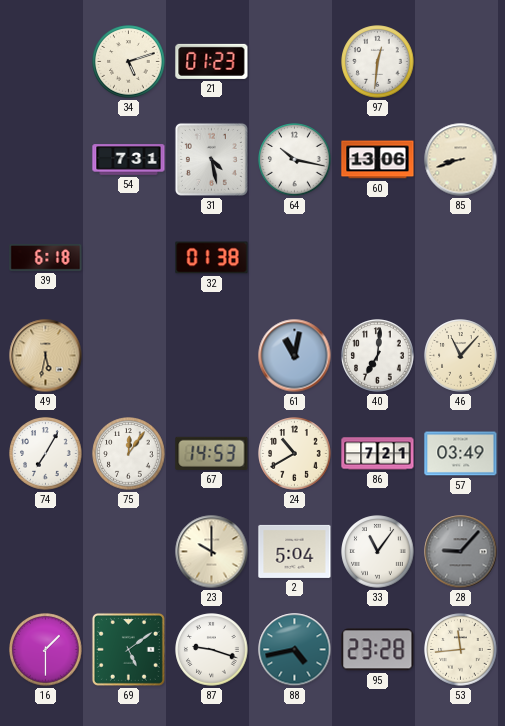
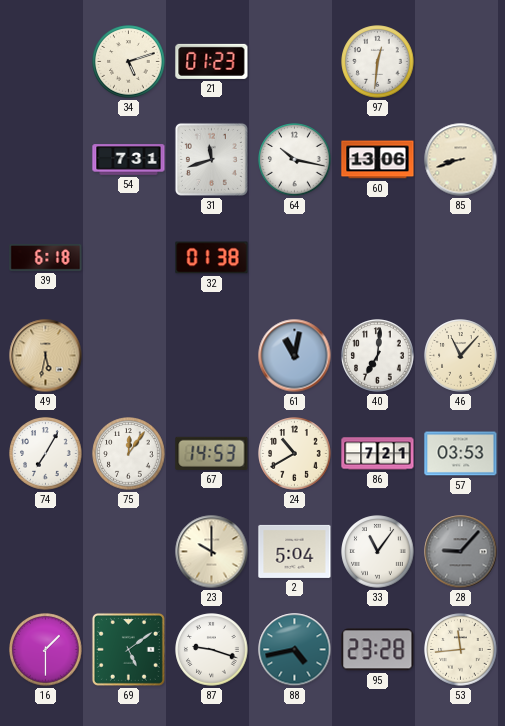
31: 4:28 -> 11:42 (211, 159)
57: 03:49 -> 03:53 (461, 454)
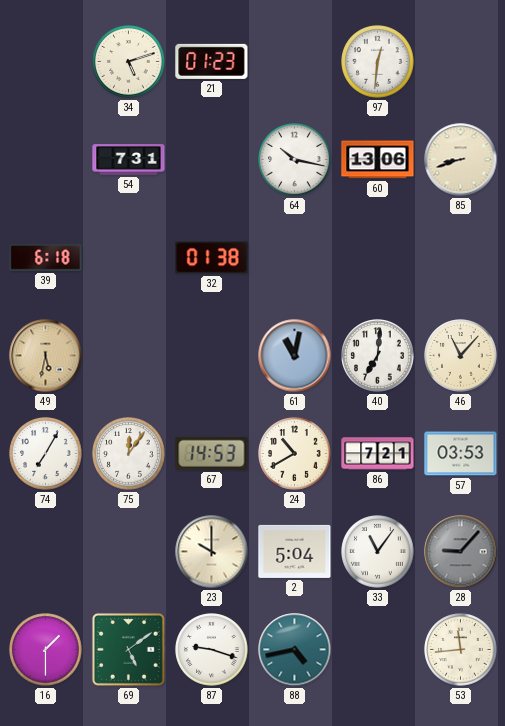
31: 11:42 -> none (211, 159)
95: 23:28 -> none (378, 650)
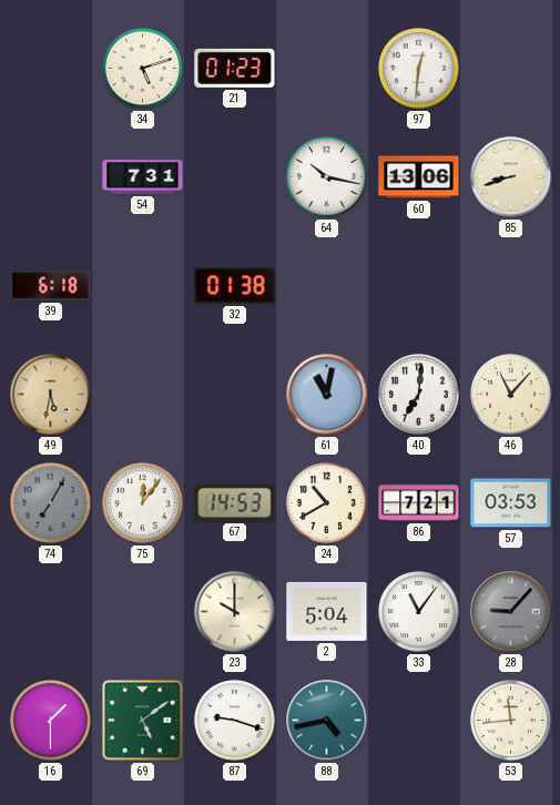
74 dial: white -> grey (51, 503)
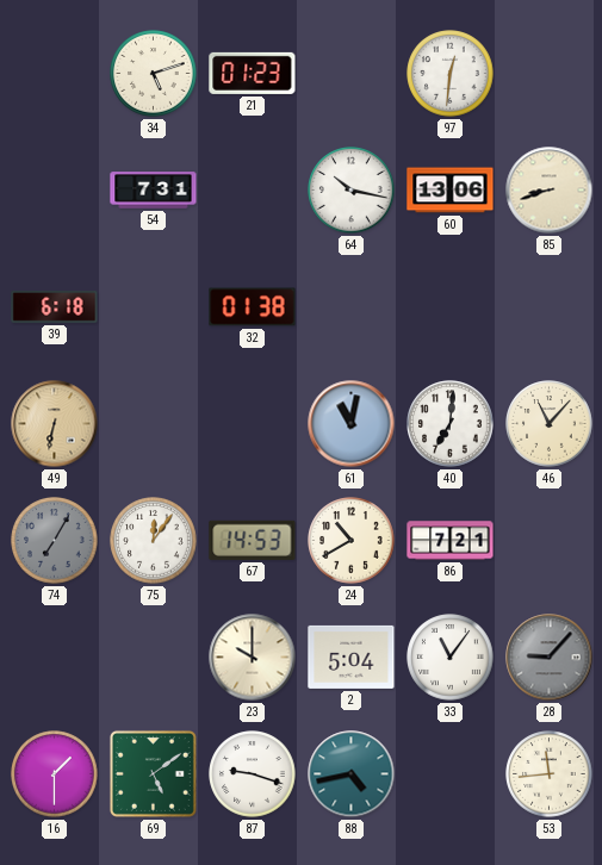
49: 5:32 -> 6:32 (55, 424)
57: 03:53 -> none (511, 503)
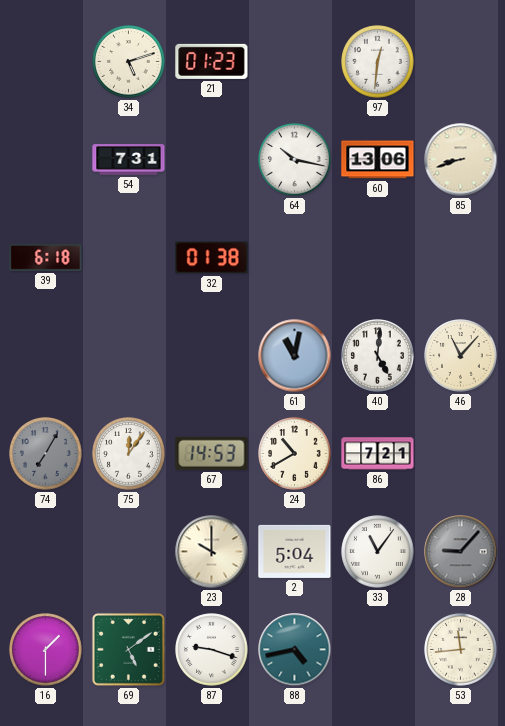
49: 6:32 -> none (55, 424)
40: 7:01 -> 5:01 (378, 356)
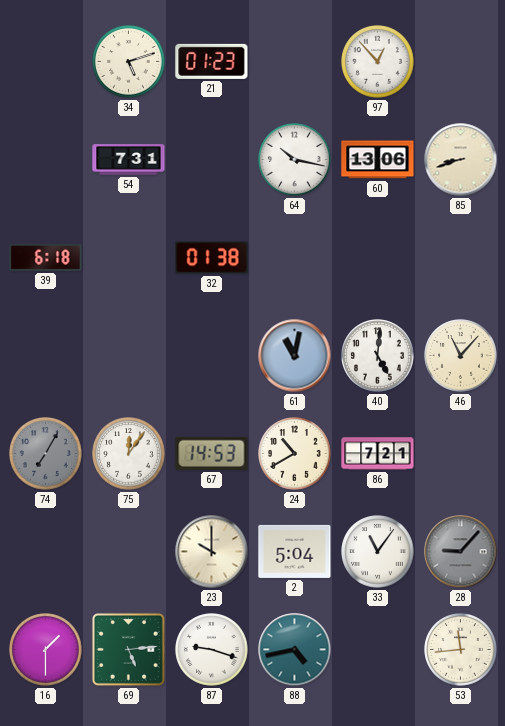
97: 12:31 -> 12:53 (378, 62)
69: 5:09 -> 5:14 (128, 649)
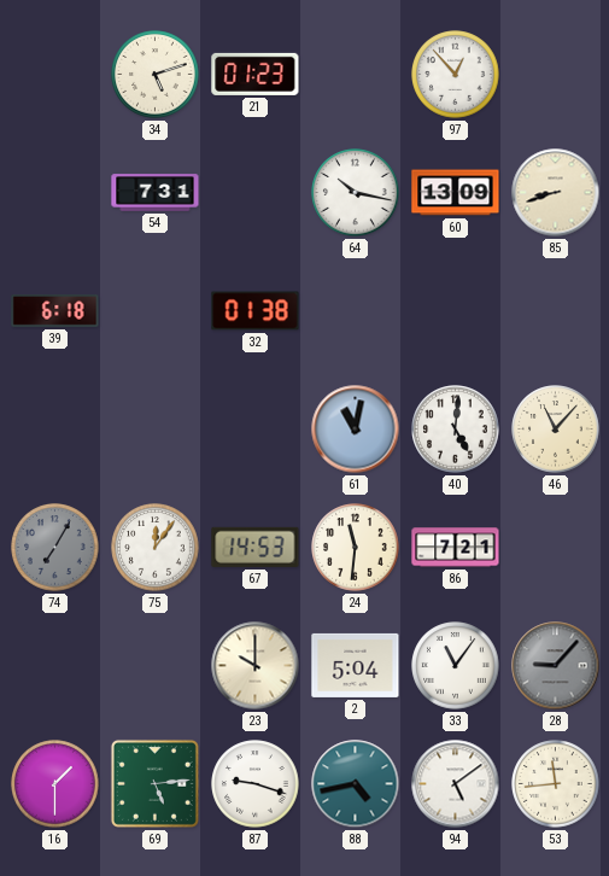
60: 13:06 -> 13:09 (456, 193)
24: 10:40 -> 11:31 (356, 548)
94: none -> 5:09 (456, 784)
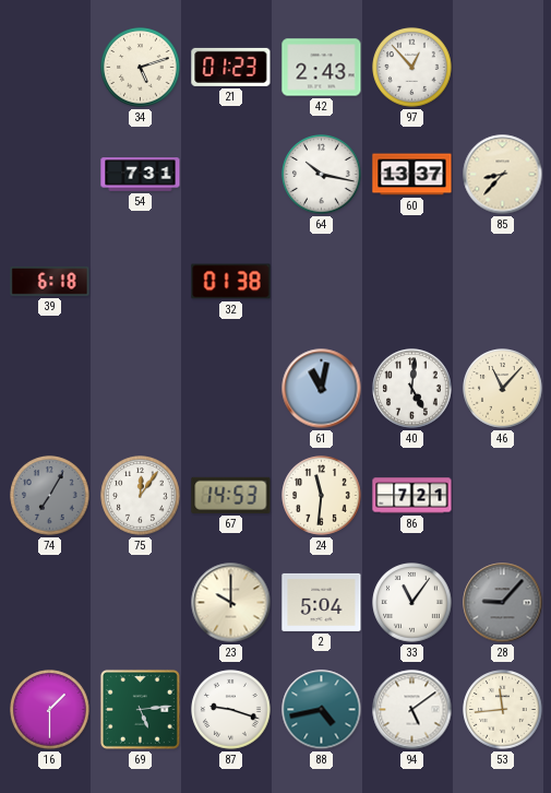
42: none -> 2:43 (322, 68)
60: 13:09 -> 13:37 (412, 175)
85: 8:42 -> 8:37 (503, 175)
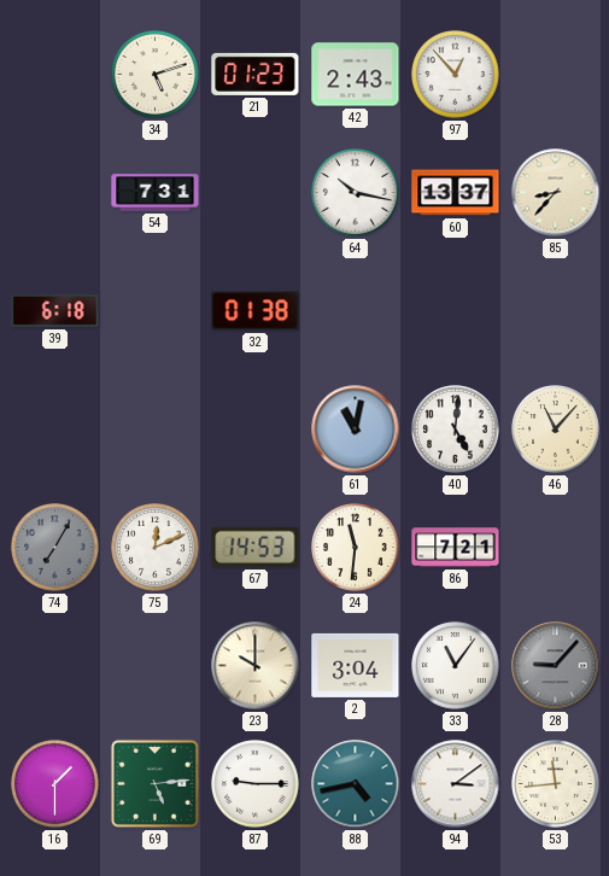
75: 12:06 -> 12:11 (156, 548)
2: 5:04 -> 3:04 (356, 665)
87: 9:18 -> 9:15 (256, 784)
94: 5:09 -> 3:09 (456, 784)
